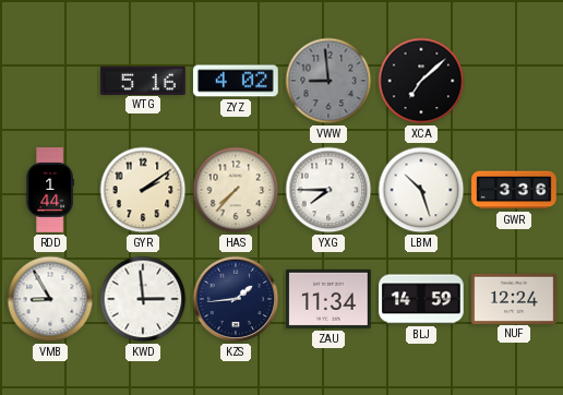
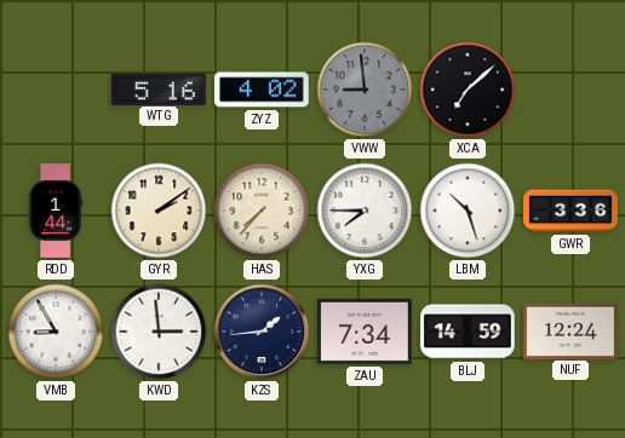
ZAU: 11:34 -> 7:34 (365, 332)
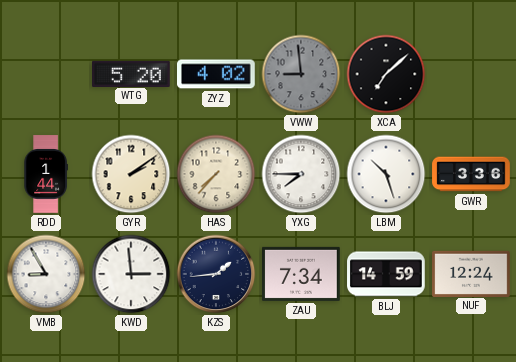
WTG: 5:16 -> 5:20 (131, 73)
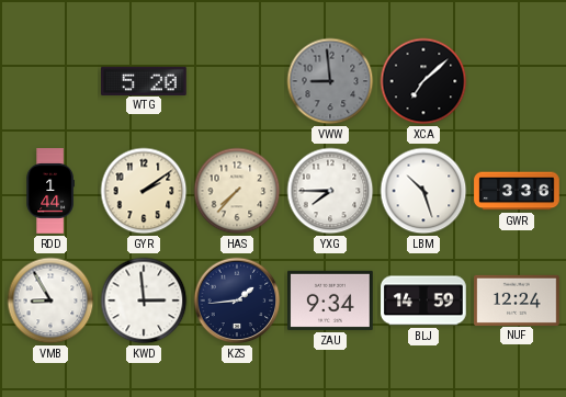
ZYZ: 4:02 -> none (216, 74)
ZAU: 7:34 -> 9:34 (330, 300)
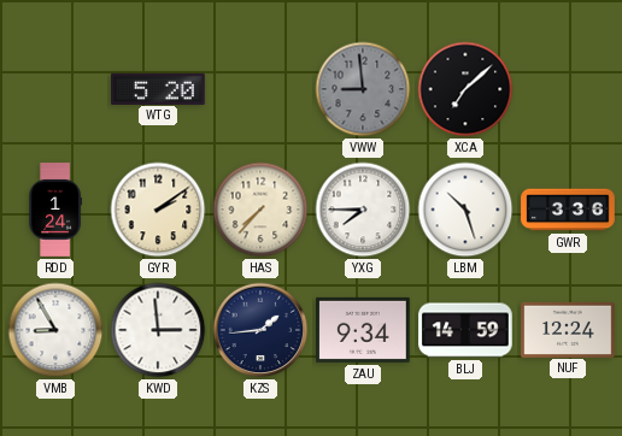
RDD: 1:44 -> 1:24 (55, 210)
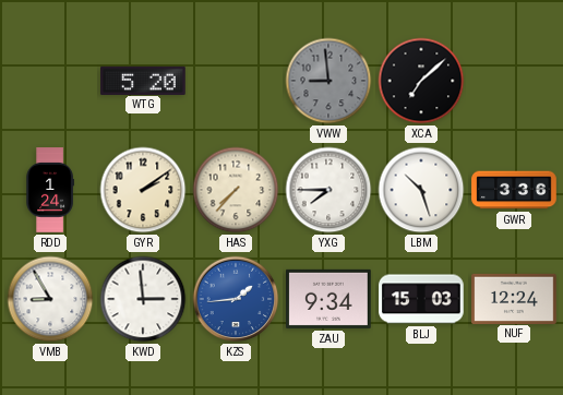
KZS dial: navy -> blue (236, 299)
BLJ: 14:59 -> 15:03 (421, 299)
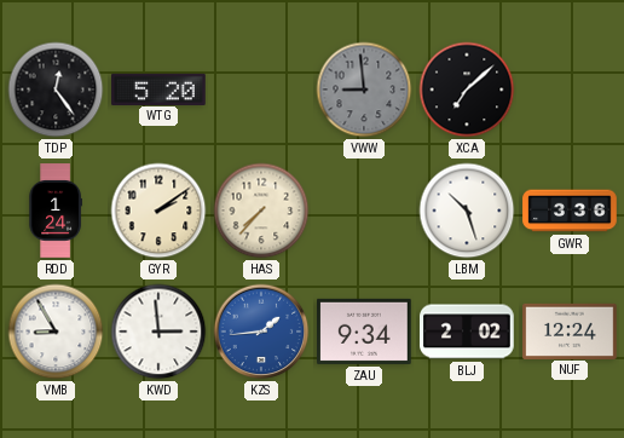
TDP: none -> 12:24 (56, 90)
YXG: 7:45 -> none (328, 190)
BLJ: 15:03 -> 2:02 (467, 332)
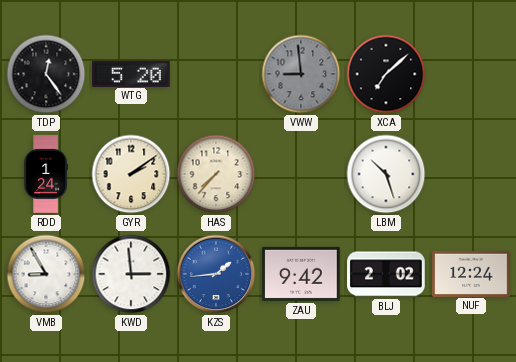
GWR: 3:36 -> none (570, 211)
ZAU: 9:34 -> 9:42 (301, 274)
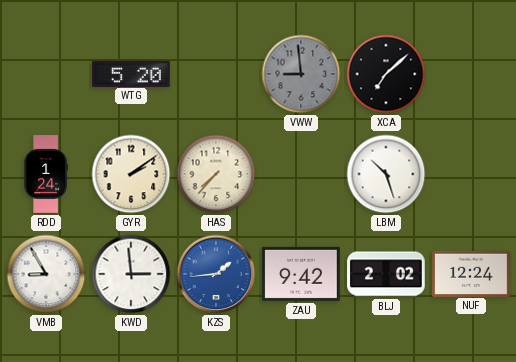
TDP: 12:24 -> none (46, 74)
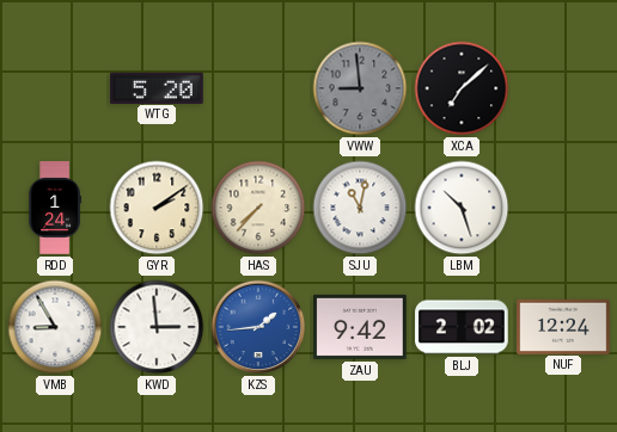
SJU: none -> 11:02 (360, 208)
